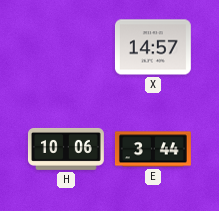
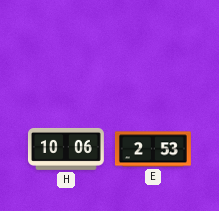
X: 14:57 -> none (153, 47)
E: 3:44 -> 2:53 (153, 149)
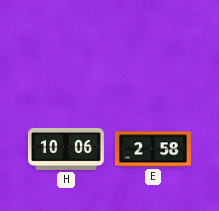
E: 2:53 -> 2:58 (153, 149)
